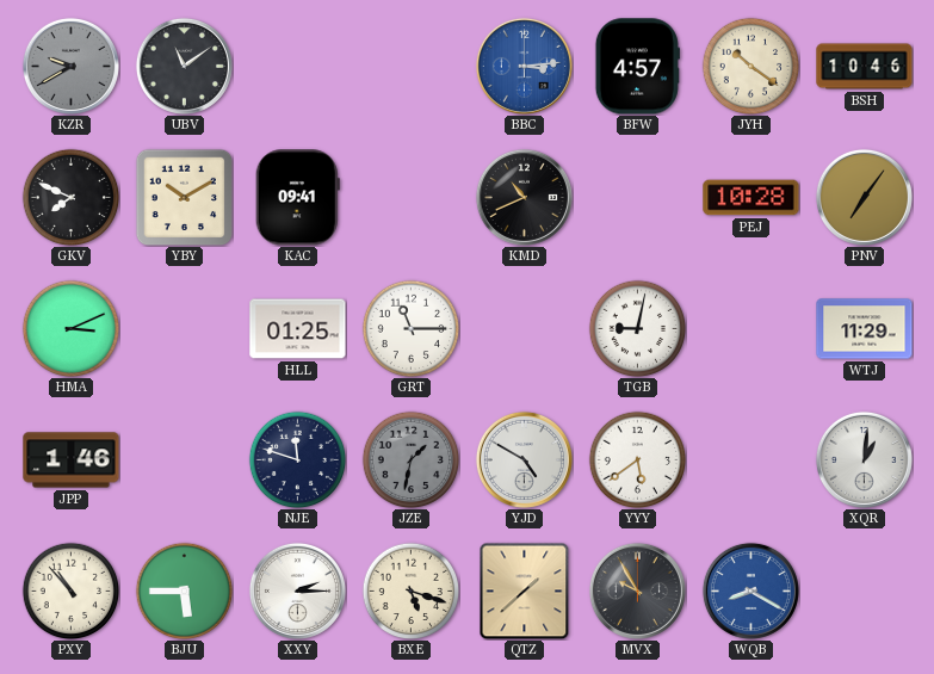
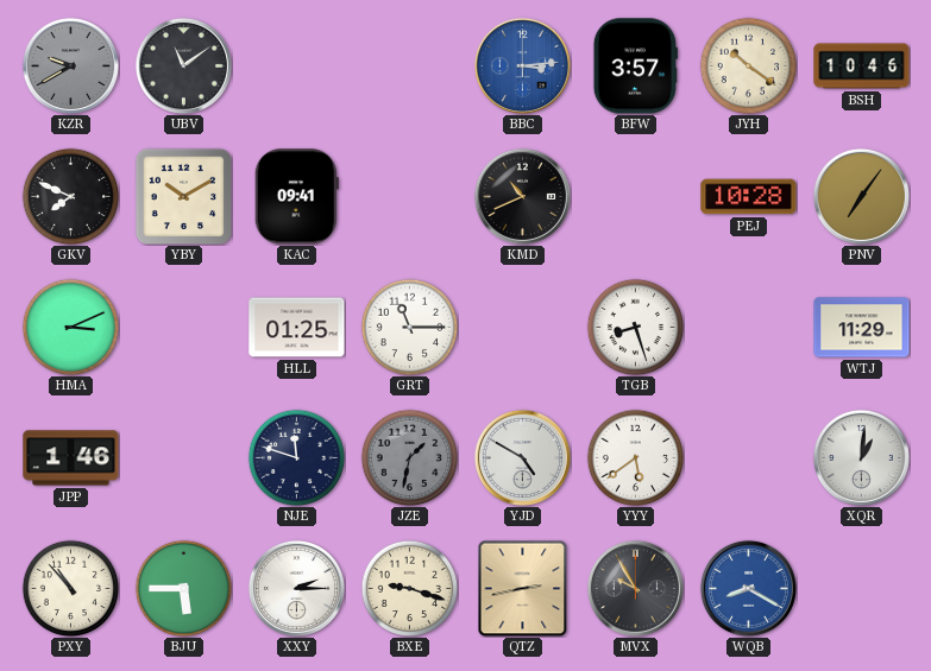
BFW: 4:57 -> 3:57 (635, 67)
TGB: 9:02 -> 8:27 (635, 327)
BXE: 5:18 -> 9:18 (409, 588)
QTZ: 1:38 -> 2:43 (523, 588)
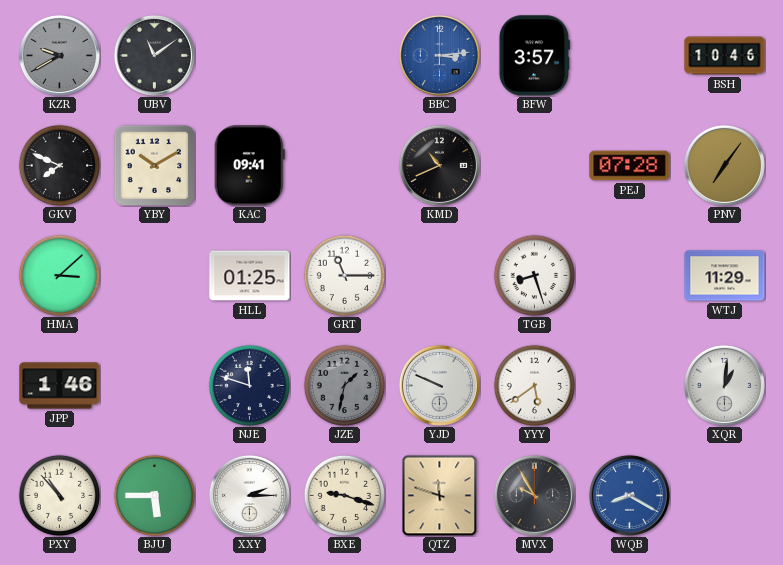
JYH: 10:21 -> none (748, 65)
PEJ: 10:28 -> 07:28 (630, 166)
HMA: 3:11 -> 3:08 (59, 275)
YJD: 4:50 -> 9:49 (439, 385)
QTZ: 2:43 -> 11:48 (440, 495)
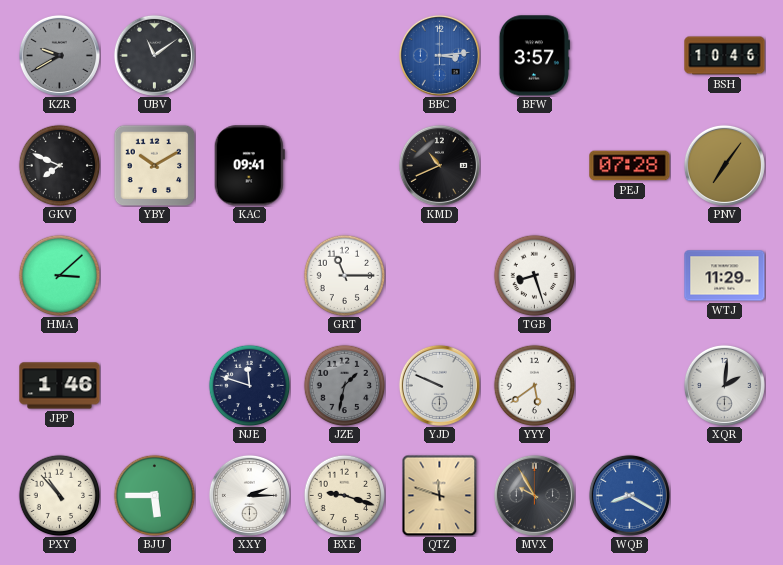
HLL: 01:25 -> none (250, 276)
XQR: 1:01 -> 2:01 (724, 385)
